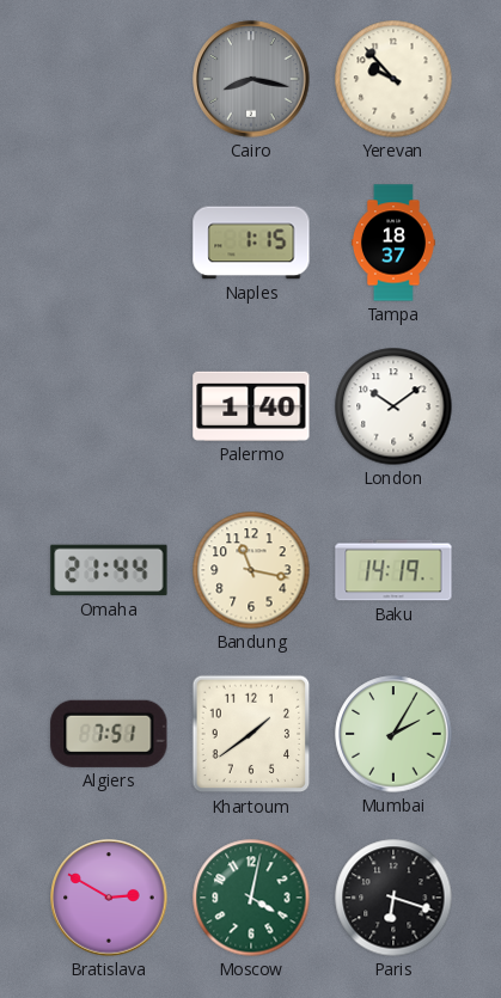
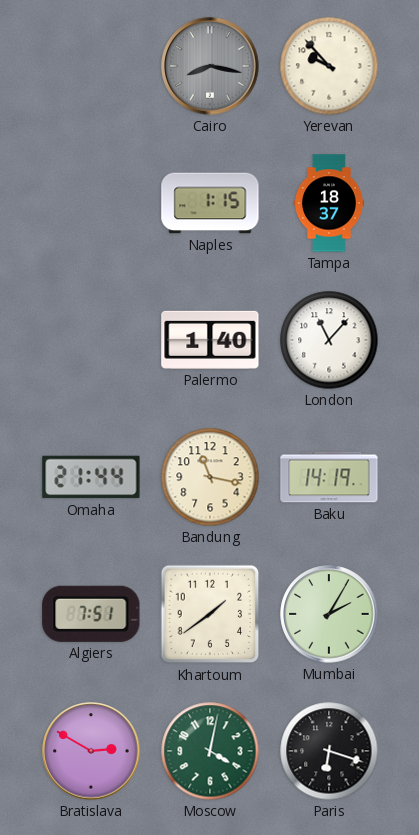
London: 10:09 -> 11:07 (329, 340)
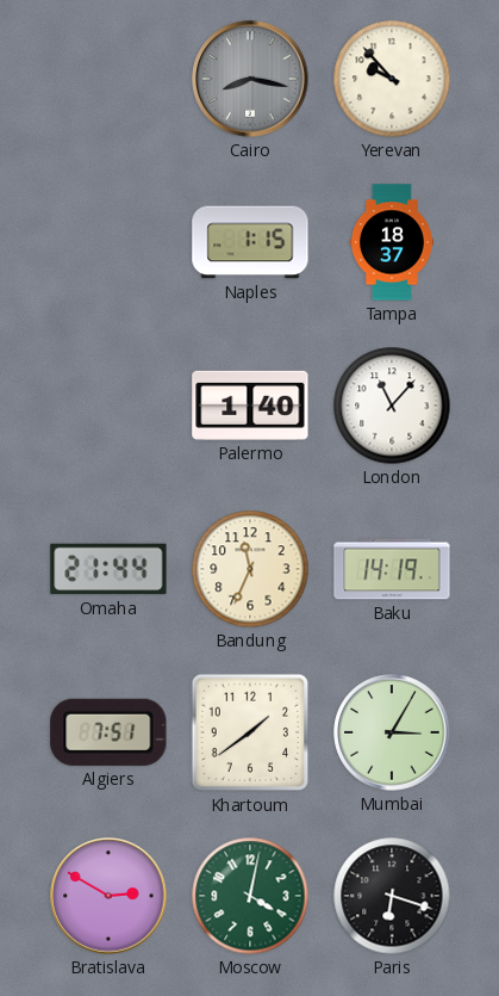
Bandung: 11:17 -> 11:34 (250, 569)
Mumbai: 2:05 -> 3:05 (392, 732)
